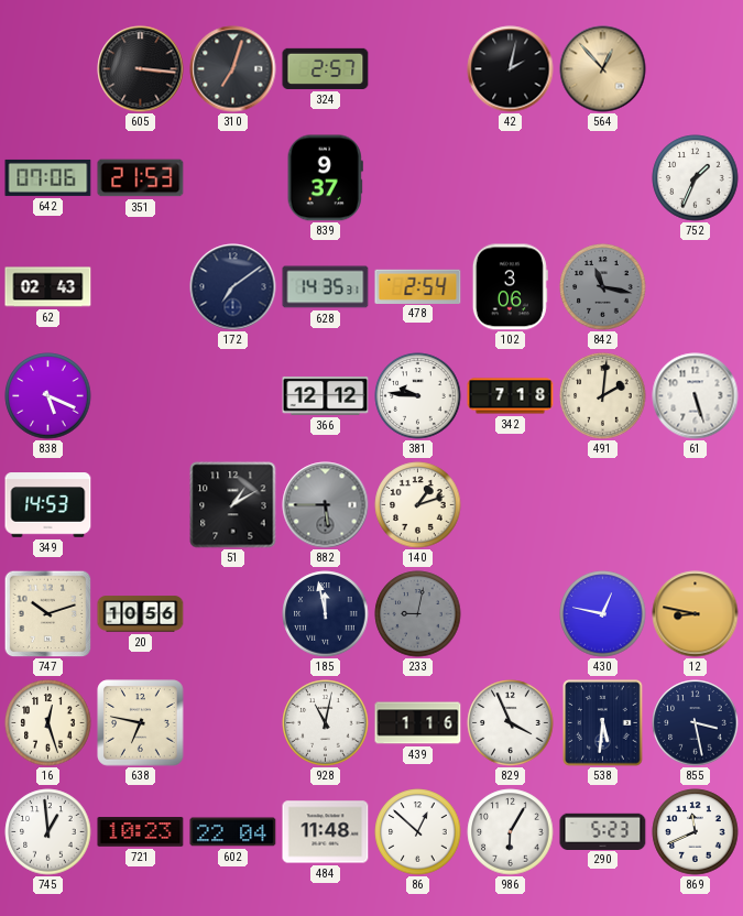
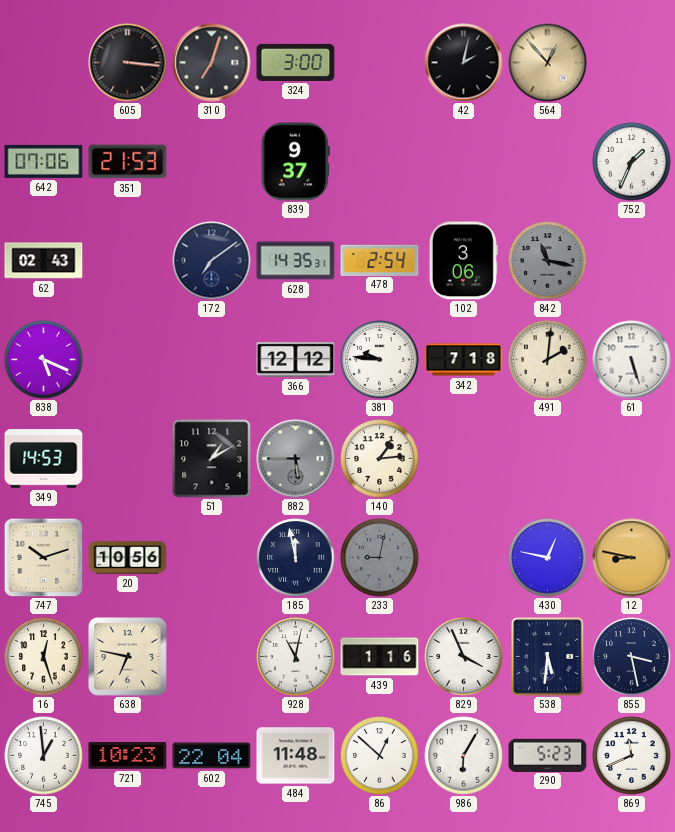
324: 2:57 -> 3:00 (296, 62)
140: 1:12 -> 1:14 (380, 459)
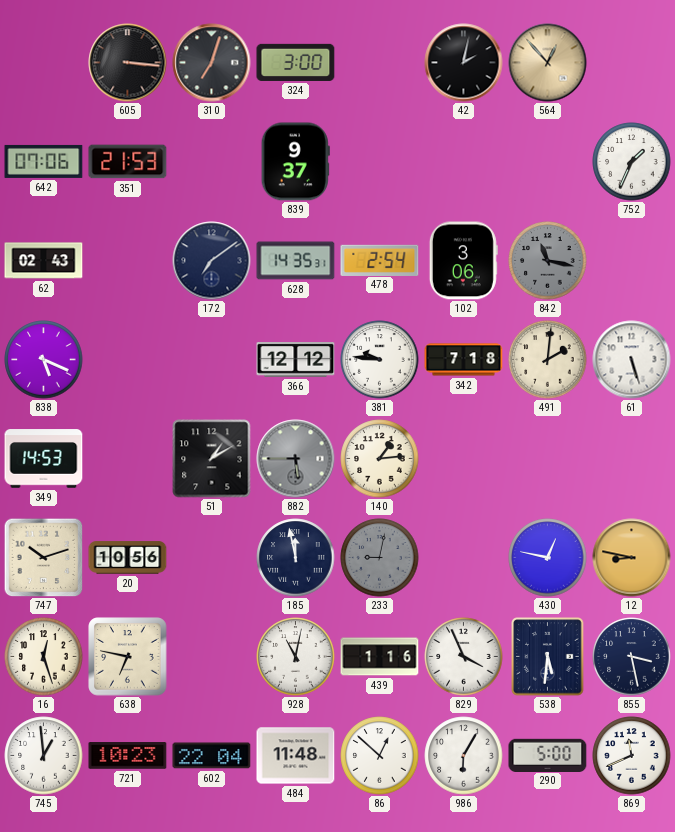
290: 5:23 -> 5:00 (548, 755)
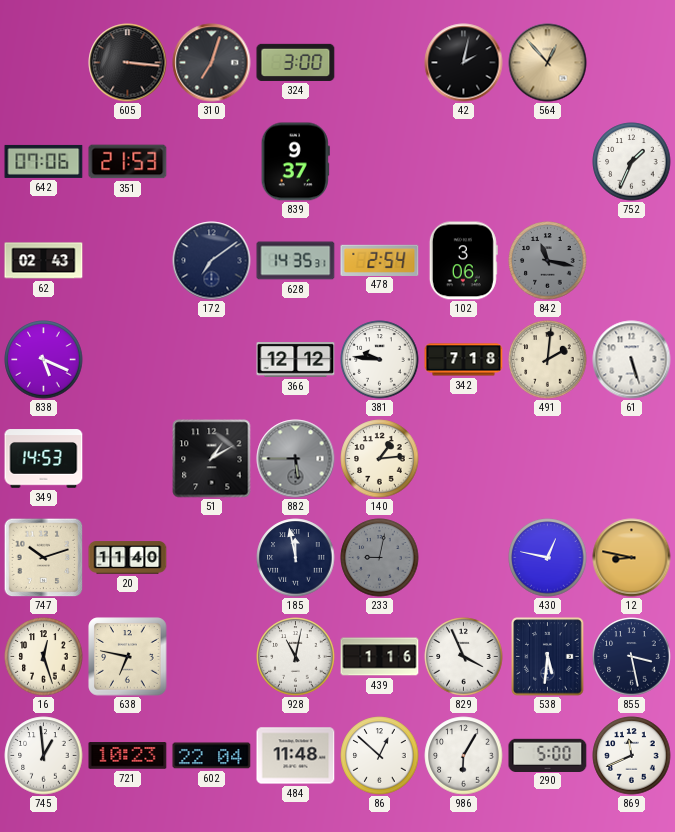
20: 10:56 -> 11:40 (128, 558)
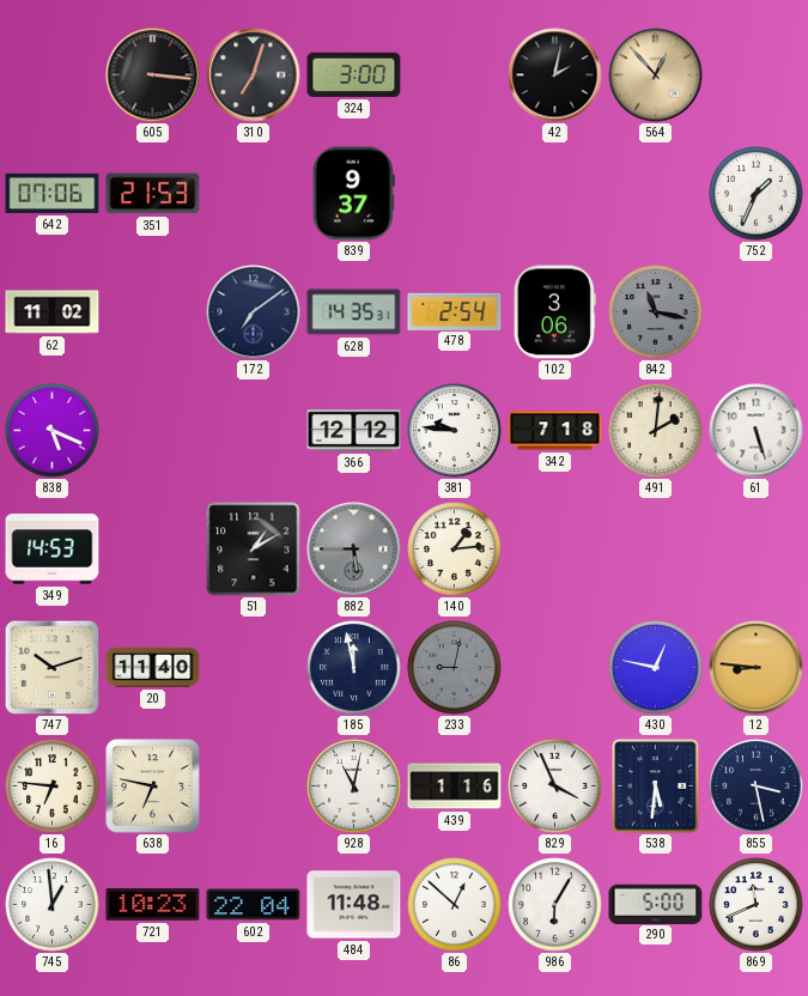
62: 02:43 -> 11:02 (53, 312)
12: 8:47 -> 8:46 (757, 668)
16: 12:27 -> 6:46 (53, 787)
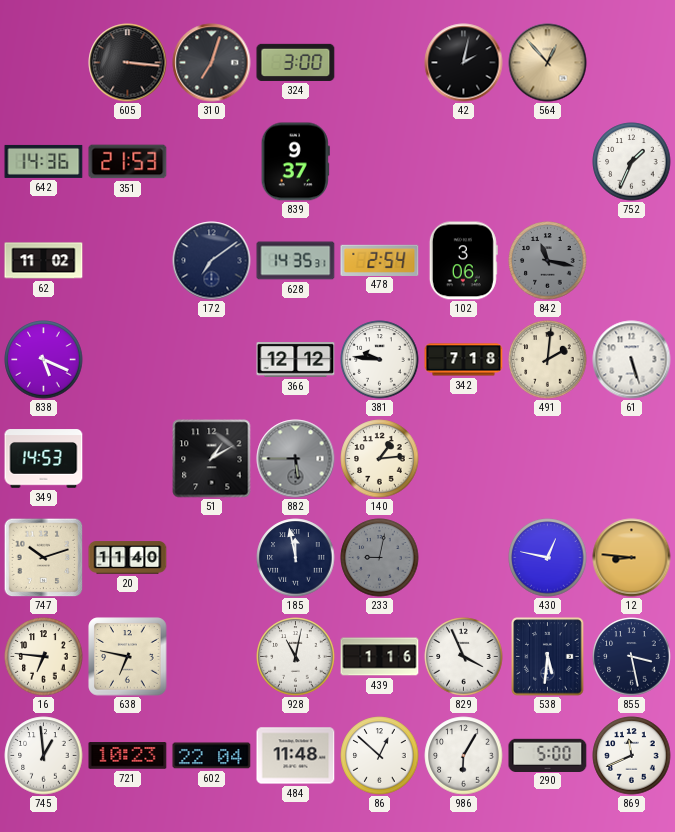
642: 07:06 -> 14:36 (44, 161)
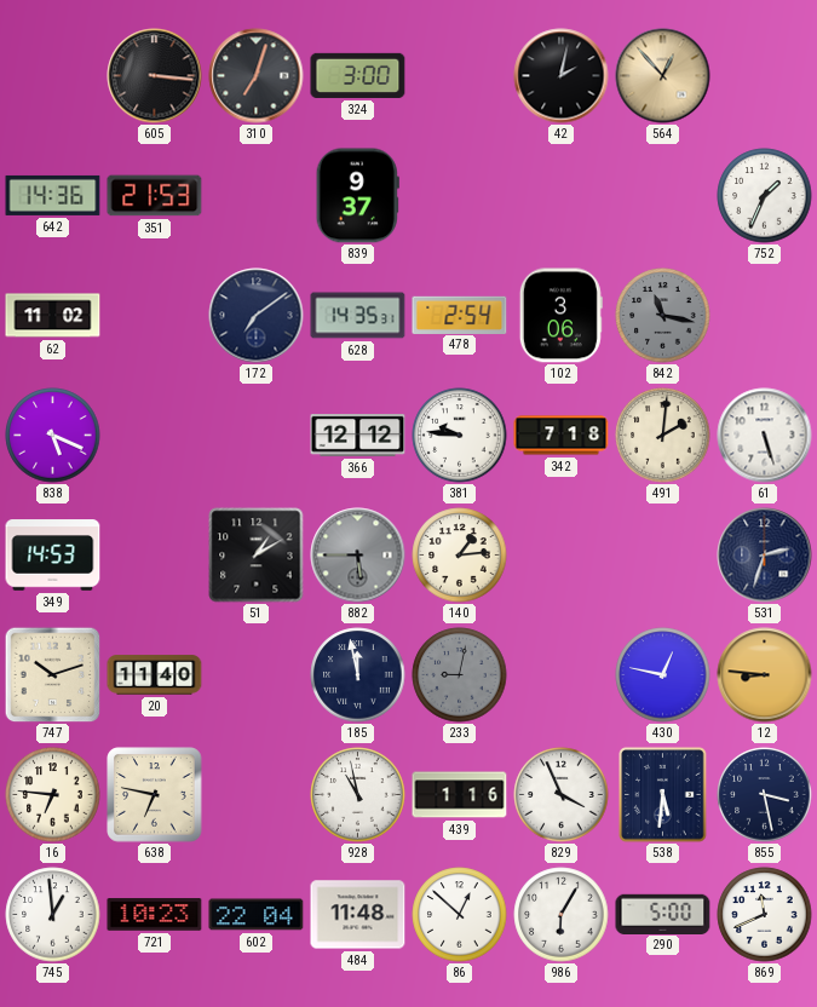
531: none -> 2:33 (765, 556)
928: 11:02 -> 10:58 (358, 795)
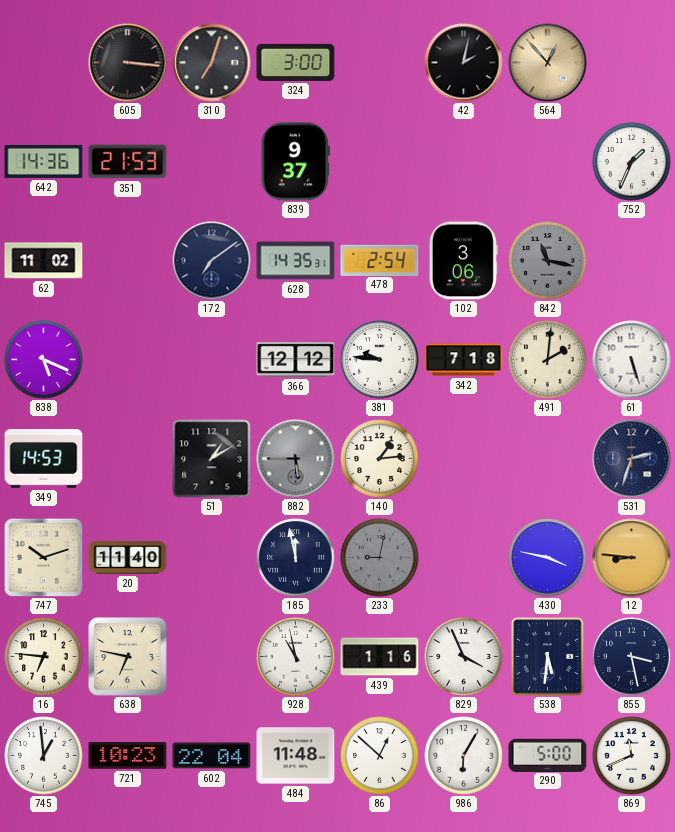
430: 12:47 -> 3:47 (548, 558)
